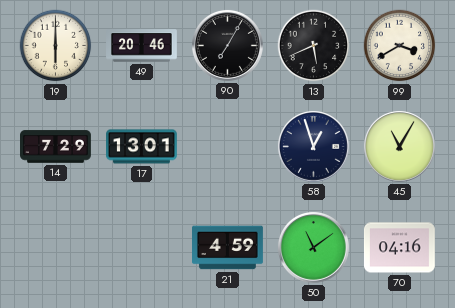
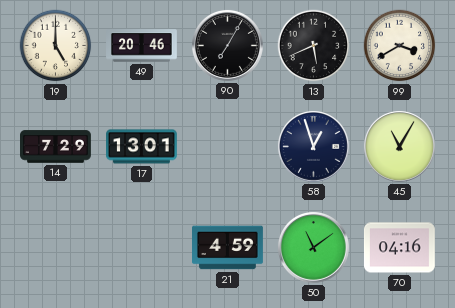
19: 6:00 -> 5:00 (56, 46)
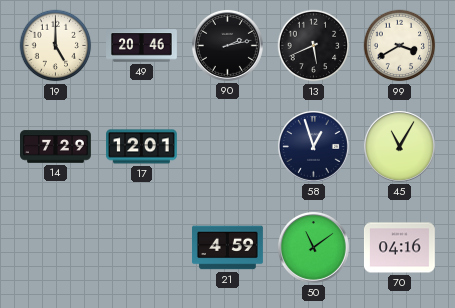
90: 7:05 -> 2:13 (228, 46)
17: 13:01 -> 12:01 (142, 147)
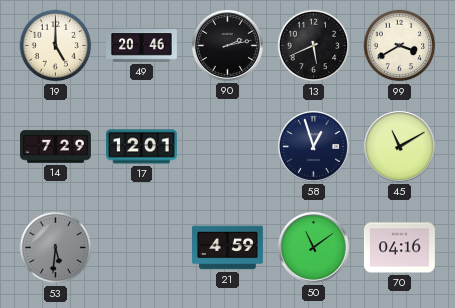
45: 11:05 -> 11:10 (400, 147)
53: none -> 5:31 (56, 248)
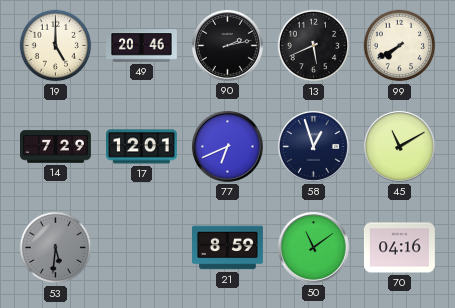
99: 3:40 -> 7:40 (400, 46)
77: none -> 6:41 (228, 147)
21: 4:59 -> 8:59 (228, 248)
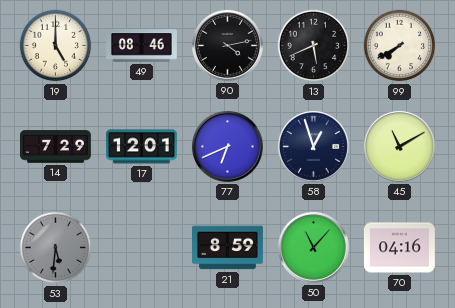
49: 20:46 -> 08:46 (142, 46)
90: 2:13 -> 4:13 (228, 46)
50: 11:09 -> 11:07 (314, 248)
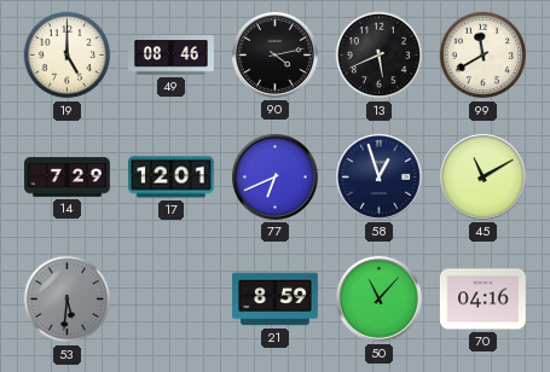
99: 7:40 -> 11:40 (484, 56)
